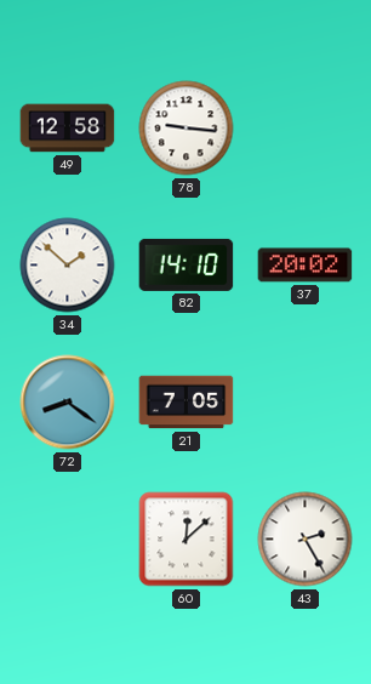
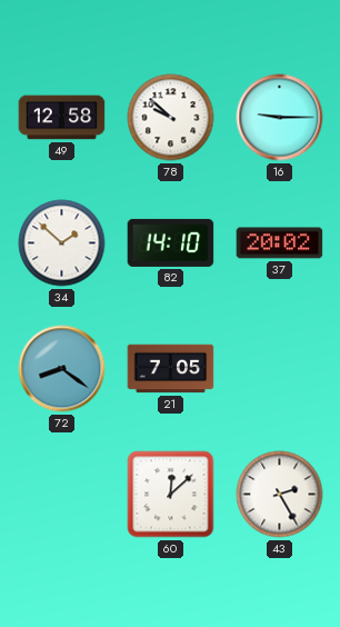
78: 9:16 -> 9:52 (171, 118)
16: none -> 9:15 (280, 118)
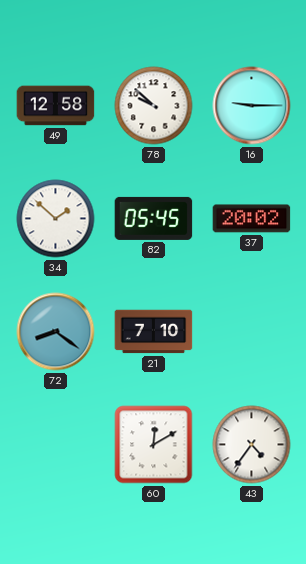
82: 14:10 -> 05:45 (154, 218)
21: 7:05 -> 7:10 (154, 332)
60: 12:08 -> 12:10 (154, 445)
43: 2:25 -> 4:36 (252, 445)
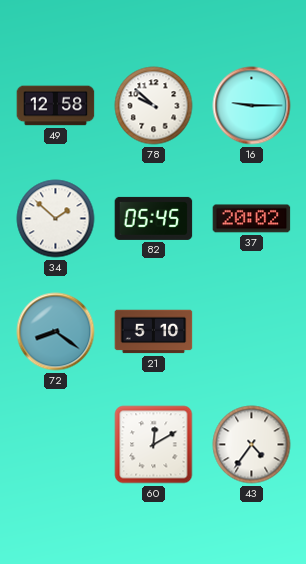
21: 7:10 -> 5:10 (154, 332)
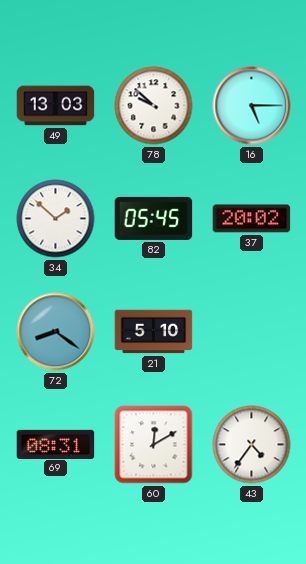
49: 12:58 -> 13:03 (56, 106)
16: 9:15 -> 5:15 (252, 106)
69: none -> 08:31 (56, 444)
